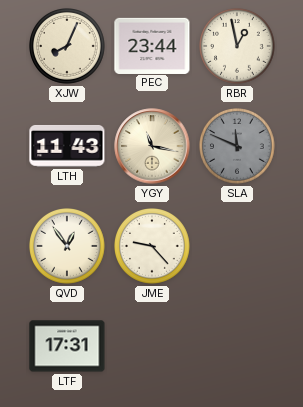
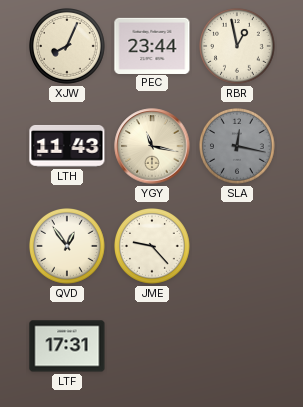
SLA: 11:49 -> 12:17 (238, 147)
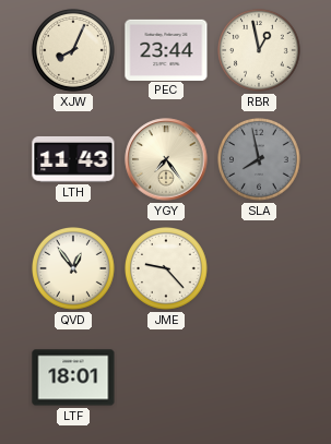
YGY: 11:17 -> 7:24 (166, 159)
SLA: 12:17 -> 7:58 (260, 160)
LTF: 17:31 -> 18:01 (73, 377)
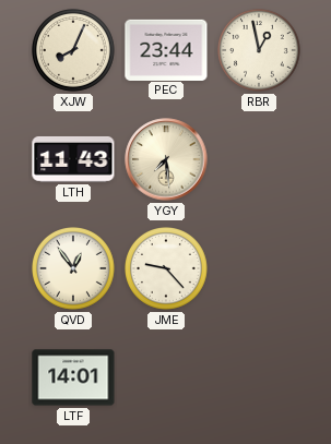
YGY: 7:24 -> 7:29 (166, 159)
SLA: 7:58 -> none (260, 160)
LTF: 18:01 -> 14:01 (73, 377)
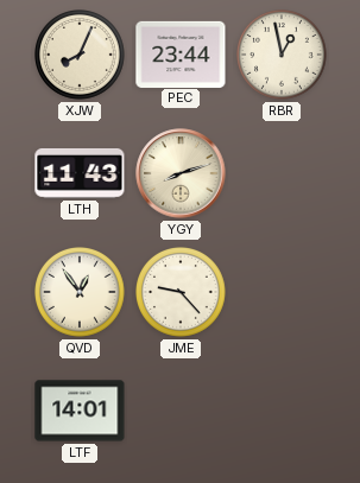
YGY: 7:29 -> 8:12 (181, 173)
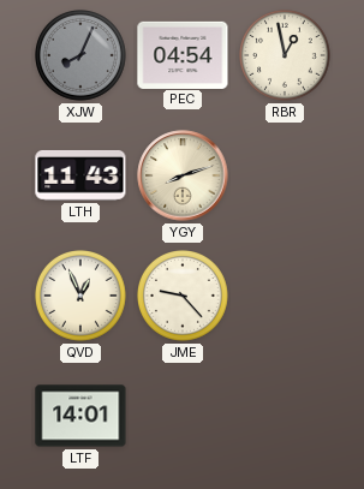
XJW dial: cream -> grey (82, 56)
PEC: 23:44 -> 04:54 (183, 54)
QVD: 12:54 -> 12:56 (82, 297)
